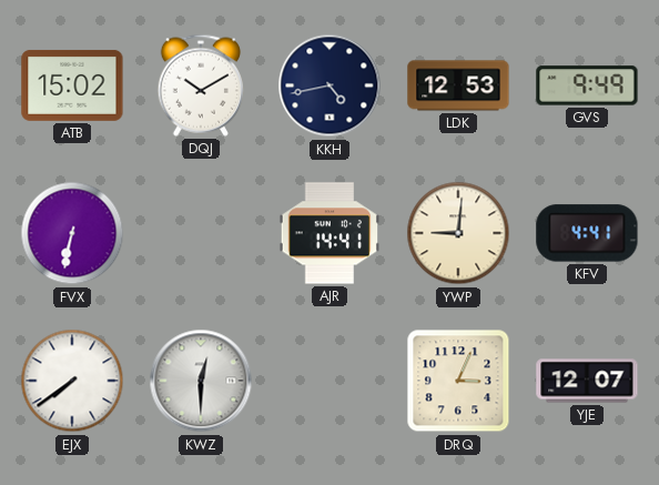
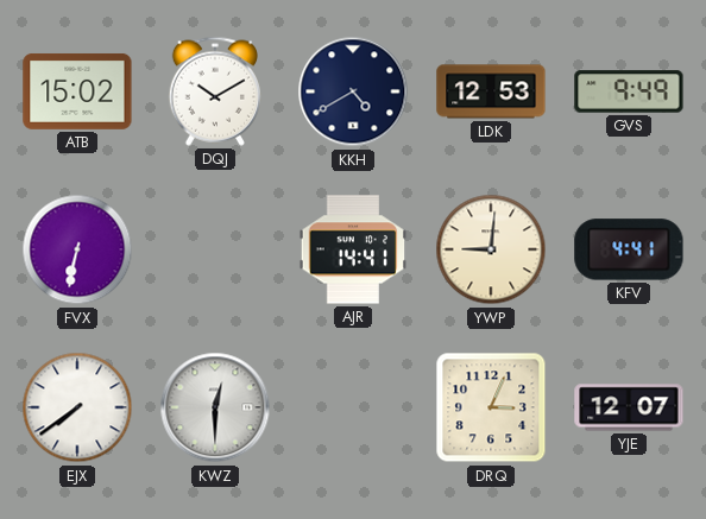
KKH: 4:43 -> 4:40 (353, 91)
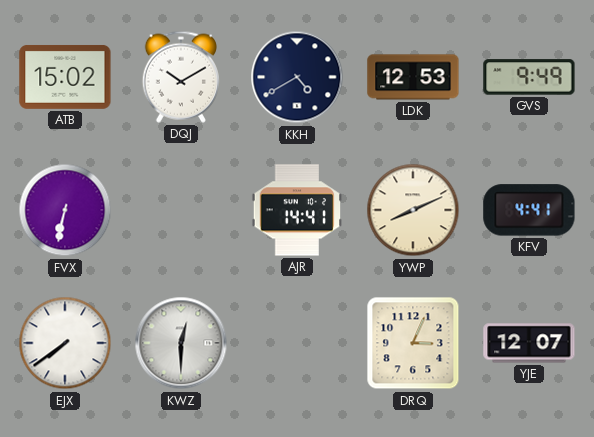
YWP: 9:01 -> 8:11 (413, 210)
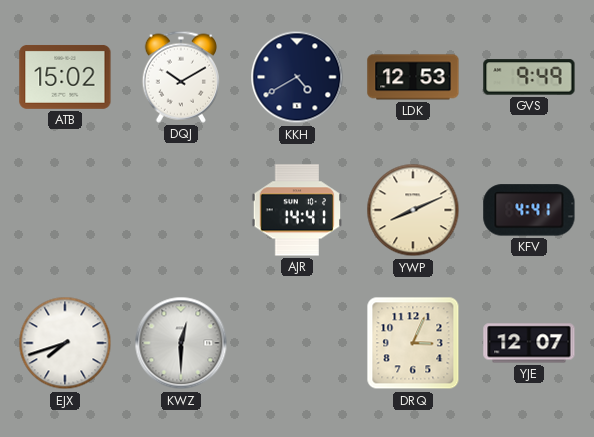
FVX: 6:32 -> none (65, 210)
EJX: 7:39 -> 7:42 (65, 343)
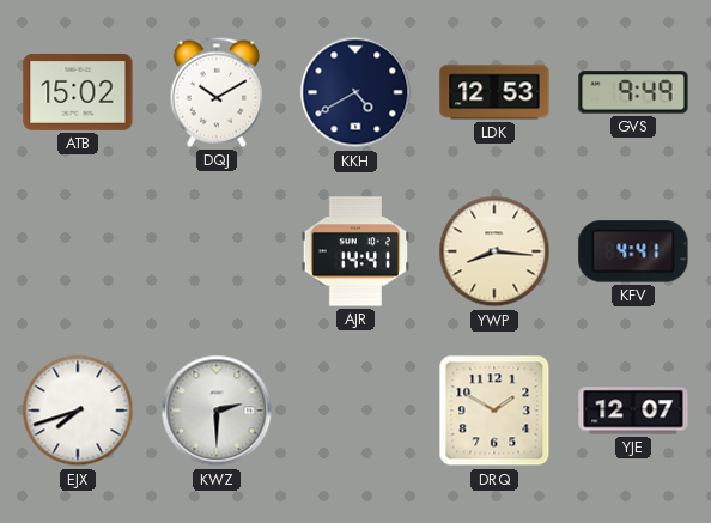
YWP: 8:11 -> 8:16 (494, 251)
KWZ: 12:30 -> 2:30 (217, 411)
DRQ: 3:04 -> 1:50 (494, 411)
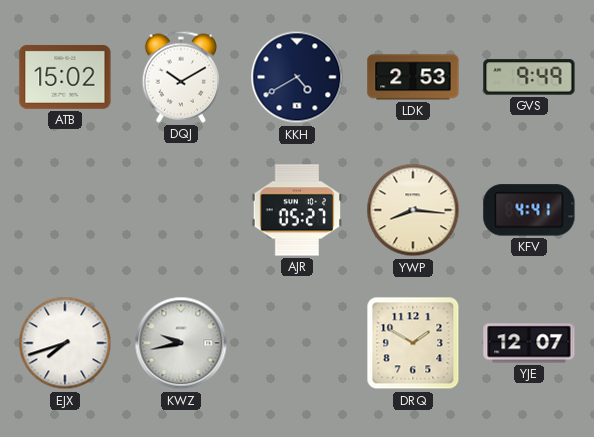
LDK: 12:53 -> 2:53 (413, 77)
AJR: 14:41 -> 05:27 (297, 210)
KWZ: 2:30 -> 9:43 (181, 343)
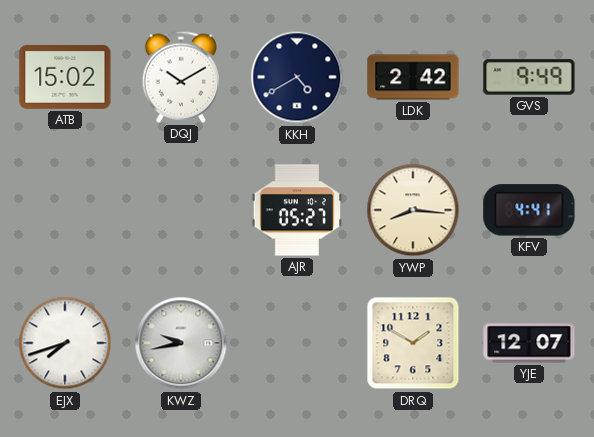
LDK: 2:53 -> 2:42 (413, 77)
